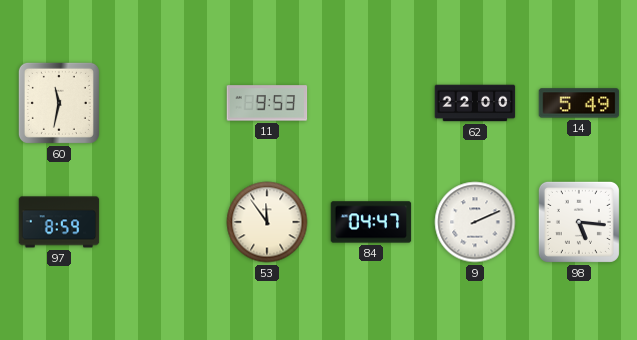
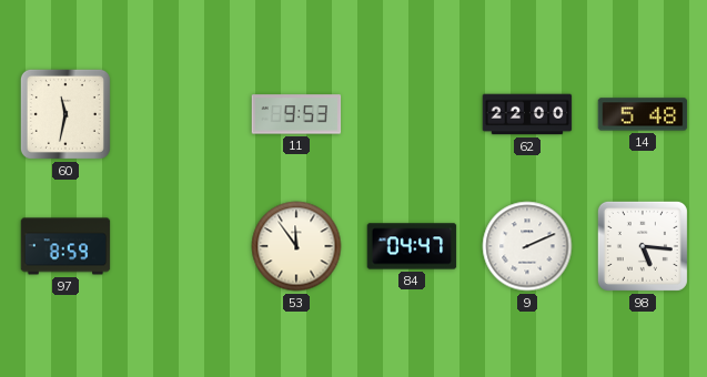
14: 5:49 -> 5:48 (643, 114)
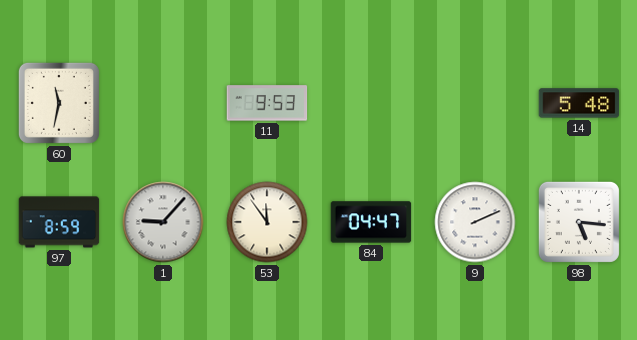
62: 22:00 -> none (527, 114)
1: none -> 9:07 (163, 222)
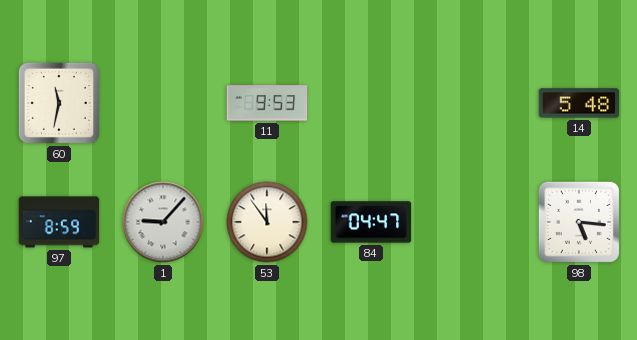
9: 2:11 -> none (475, 222)
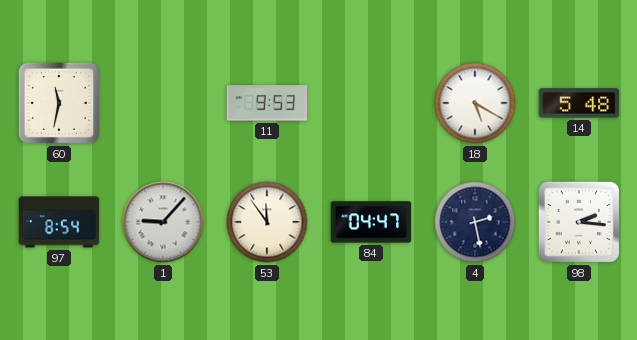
18: none -> 5:20 (475, 103)
97: 8:59 -> 8:54 (59, 222)
4: none -> 2:28 (475, 222)
98: 5:16 -> 2:16 (579, 222)
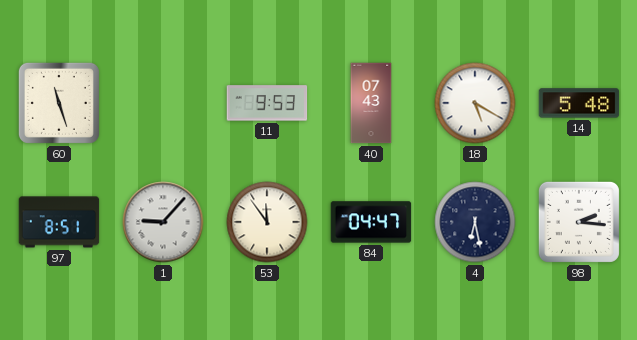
60: 11:32 -> 11:27 (59, 103)
40: none -> 07:43 (371, 103)
97: 8:54 -> 8:51 (59, 222)
4: 2:28 -> 6:28 (475, 222)
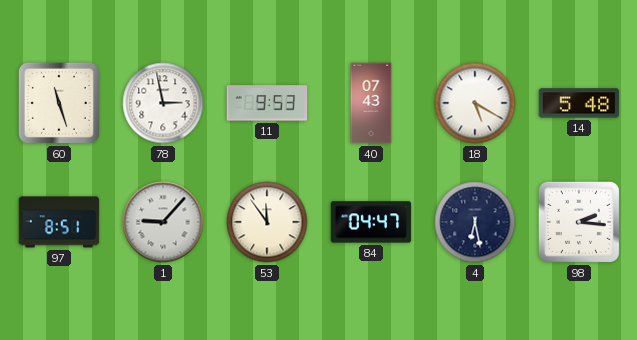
78: none -> 2:58 (163, 103)
